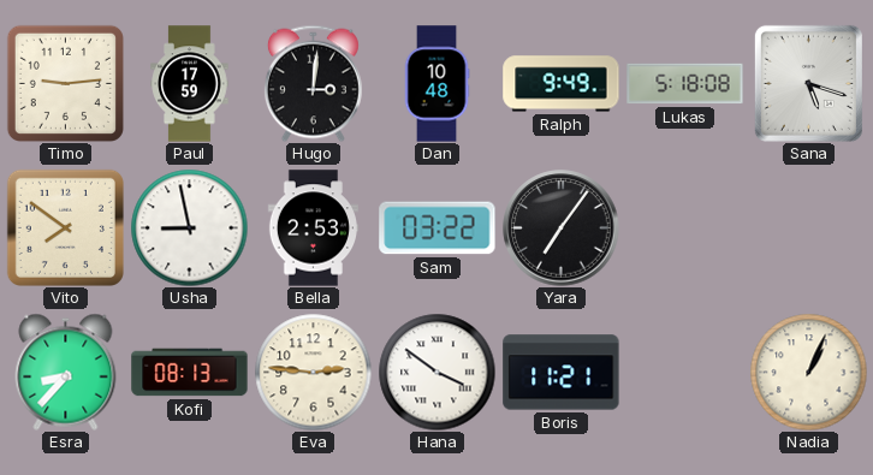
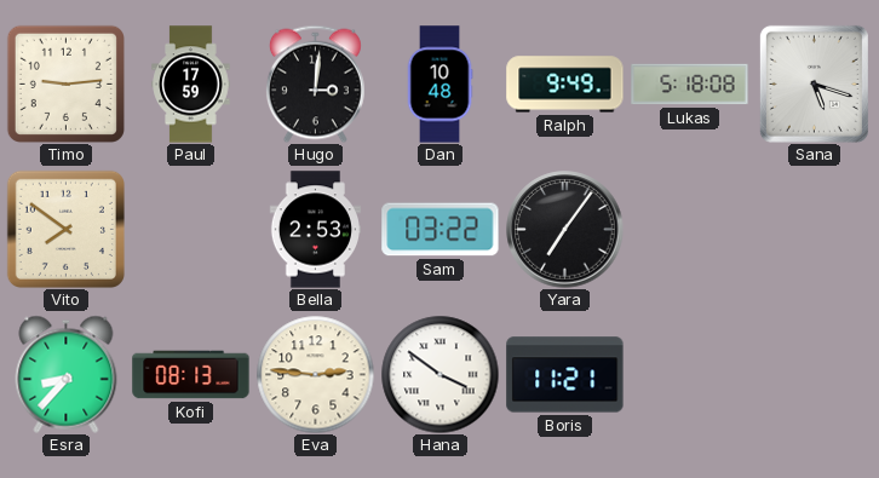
Usha: 8:58 -> none (189, 227)
Nadia: 1:04 -> none (808, 372)
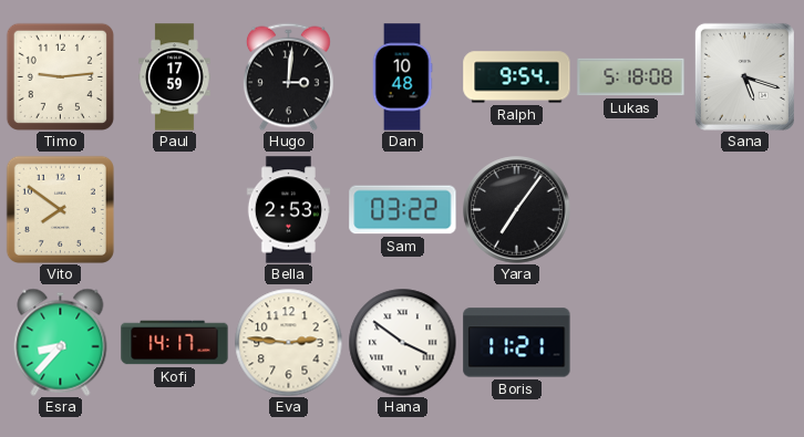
Ralph: 9:49 -> 9:54 (517, 77)
Kofi: 08:13 -> 14:17 (175, 343)
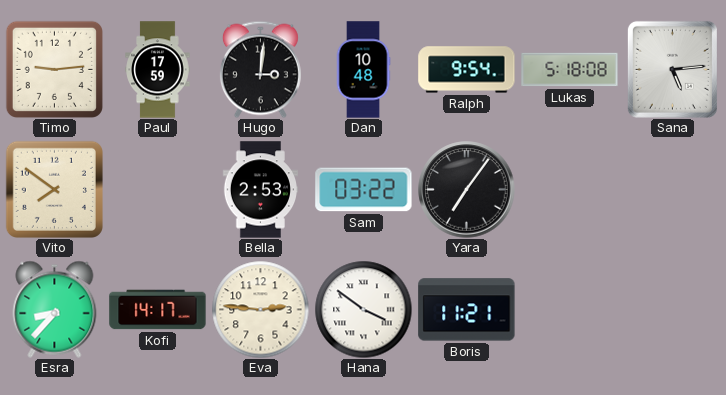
Sana: 5:18 -> 5:14 (672, 69)
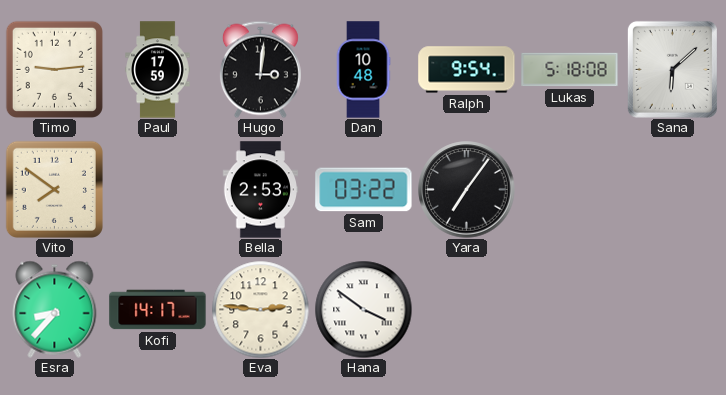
Sana: 5:14 -> 6:08 (672, 69)
Boris: 11:21 -> none (467, 310)
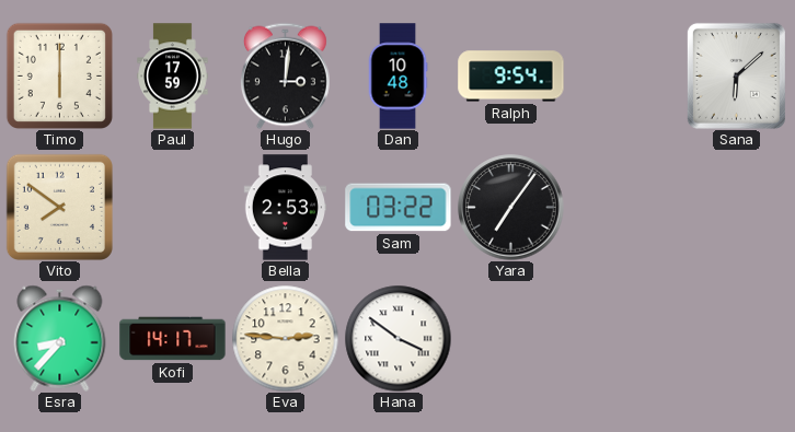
Timo: 9:14 -> 6:00 (59, 75)
Lukas: 5:18 -> none (570, 70)
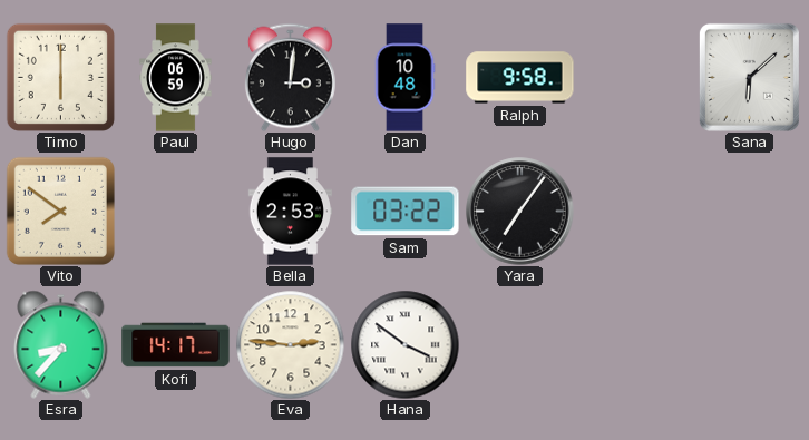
Paul: 17:59 -> 06:59 (176, 78)
Ralph: 9:54 -> 9:58 (520, 78)
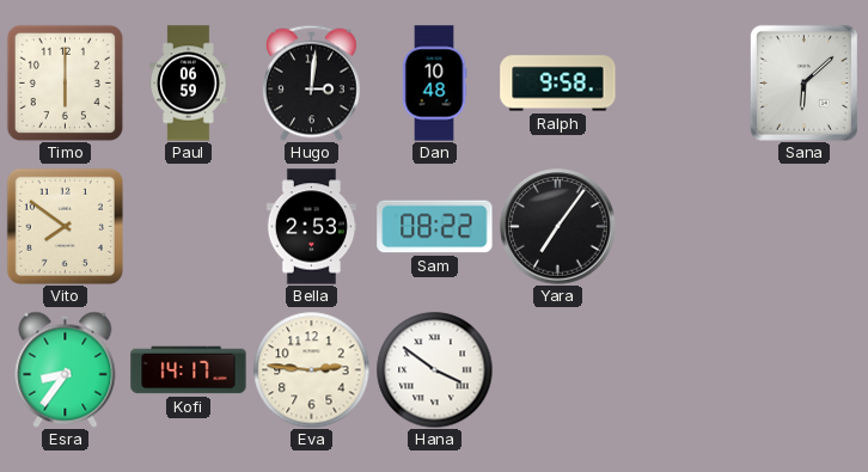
Sam: 03:22 -> 08:22 (435, 227)
Esra: 8:37 -> 8:36 (66, 369)
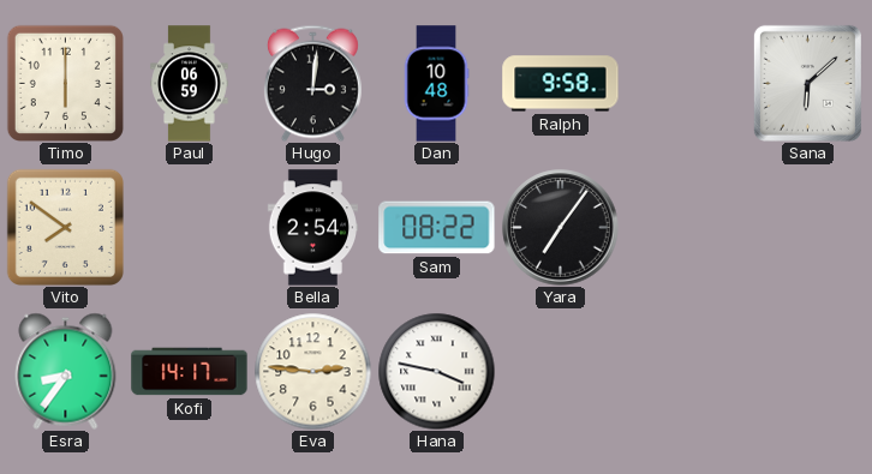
Bella: 2:53 -> 2:54 (312, 228)
Hana: 3:51 -> 3:47 (436, 371)
